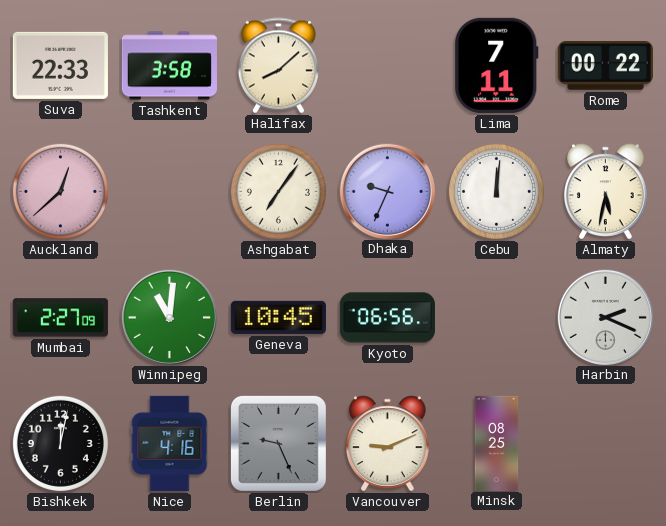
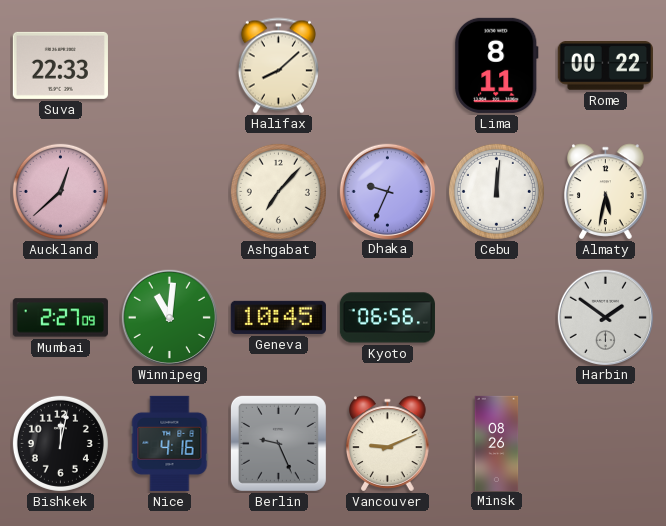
Tashkent: 3:58 -> none (169, 66)
Lima: 7:11 -> 8:11 (497, 65)
Ashgabat: 7:06 -> 7:07 (278, 191)
Harbin: 2:19 -> 1:51 (605, 317)
Minsk: 08:25 -> 08:26 (497, 443)
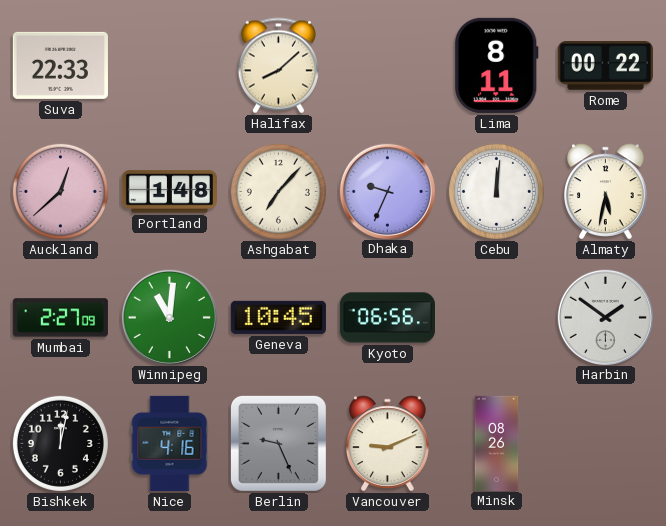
Portland: none -> 1:48 (169, 192)
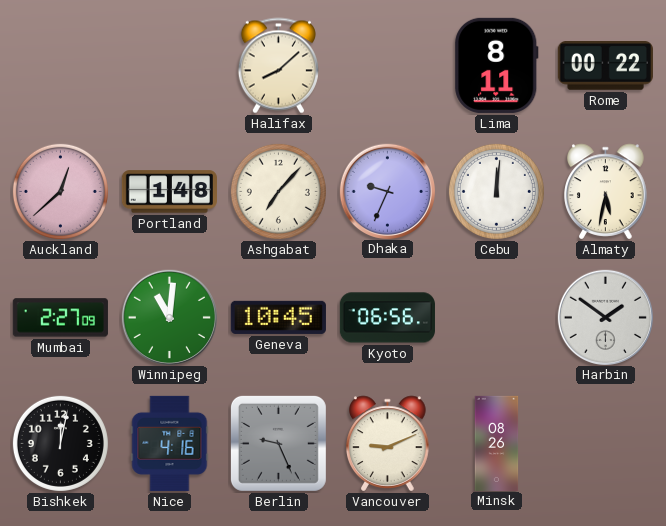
Suva: 22:33 -> none (60, 65)
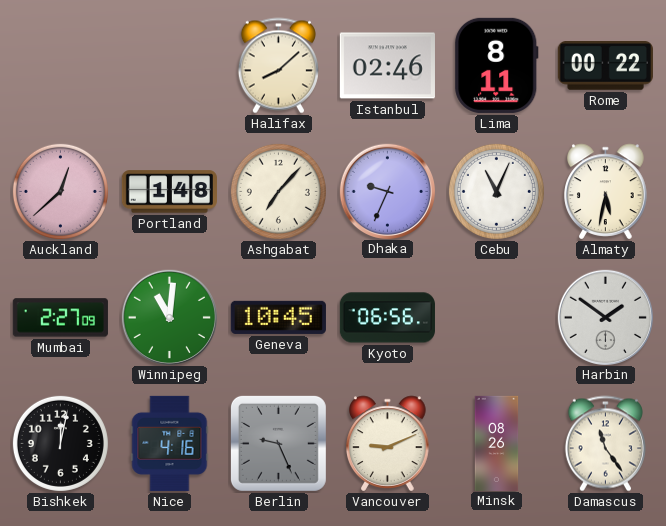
Istanbul: none -> 02:46 (387, 66)
Cebu: 12:01 -> 11:04 (496, 191)
Damascus: none -> 11:24 (605, 444)
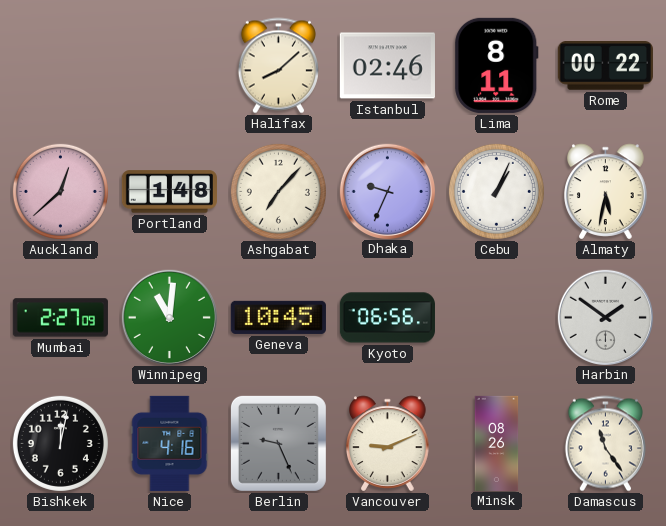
Cebu: 11:04 -> 1:04 (496, 191)
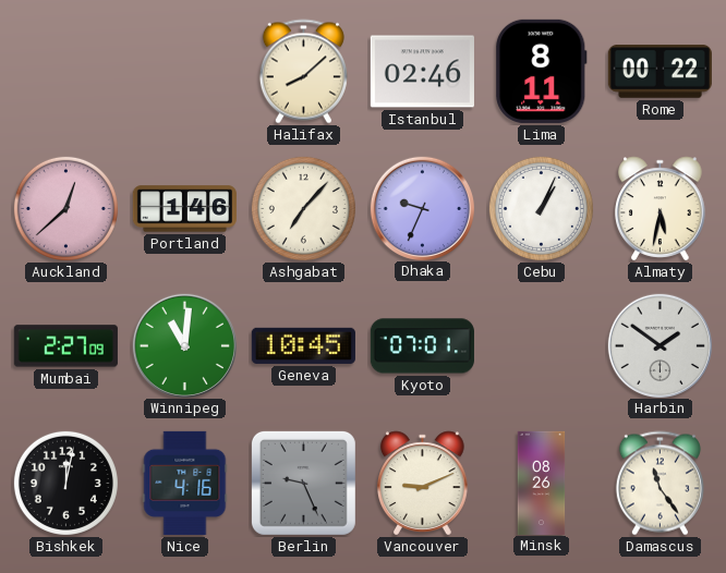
Portland: 1:48 -> 1:46 (184, 209)
Kyoto: 06:56 -> 07:01 (422, 346)
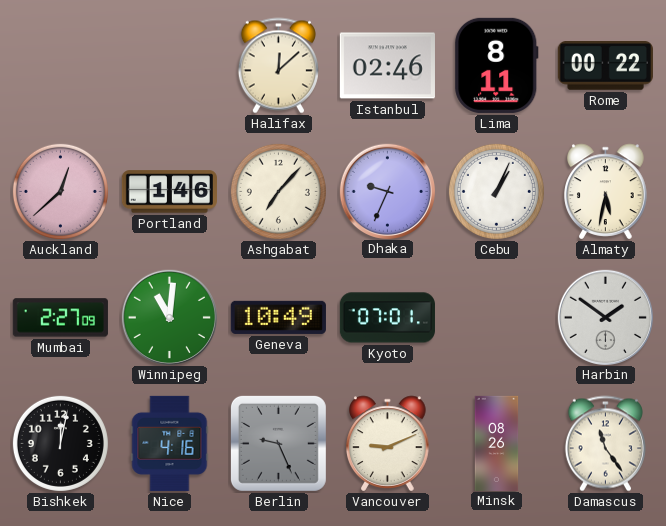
Halifax: 8:08 -> 12:08 (278, 66)
Geneva: 10:45 -> 10:49 (278, 317)
